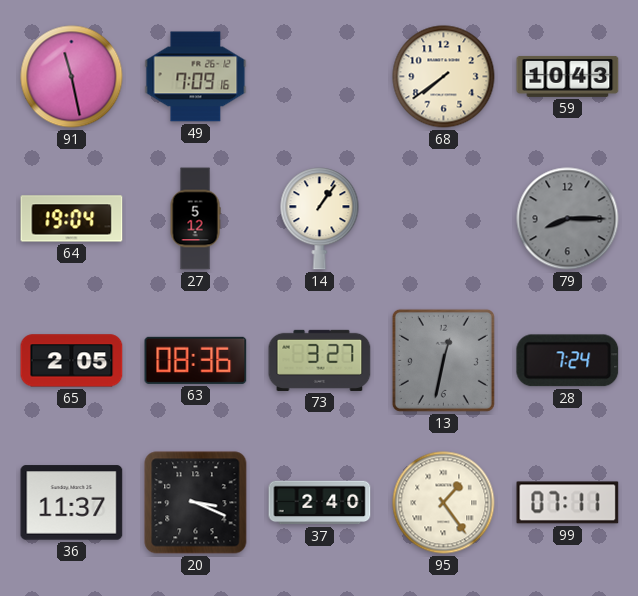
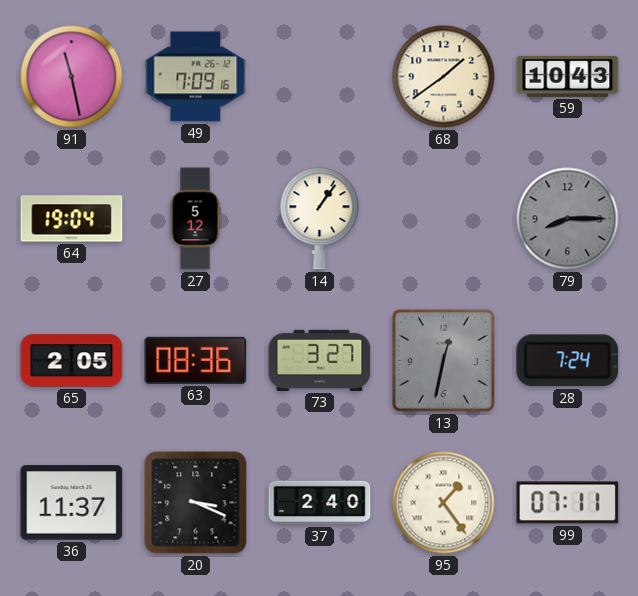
68: 7:39 -> 1:39 (444, 77)
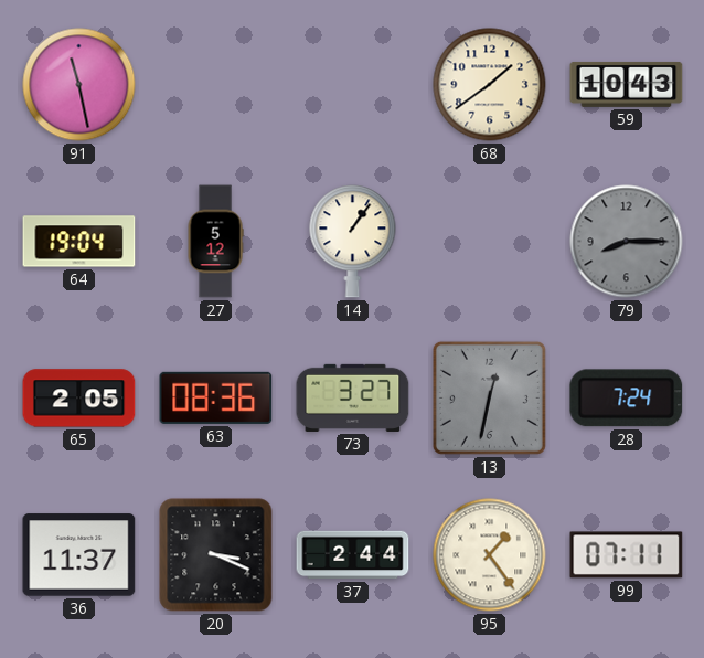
49: 7:09 -> none (196, 77)
37: 2:40 -> 2:44 (353, 555)
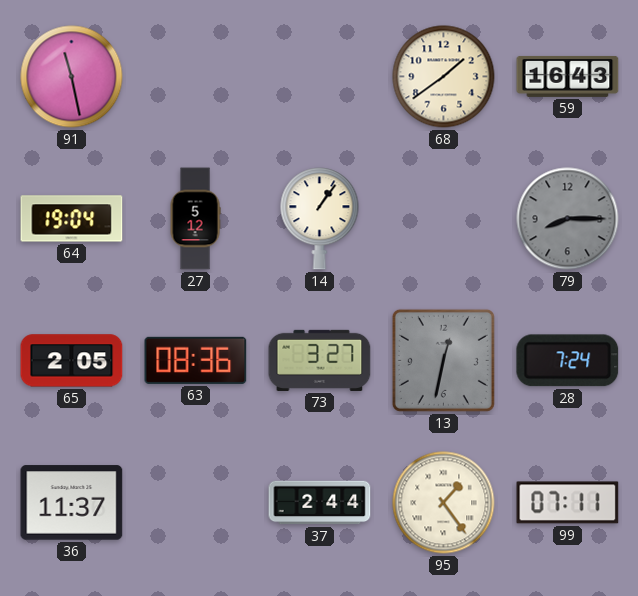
59: 10:43 -> 16:43 (568, 76)
20: 3:19 -> none (216, 555)
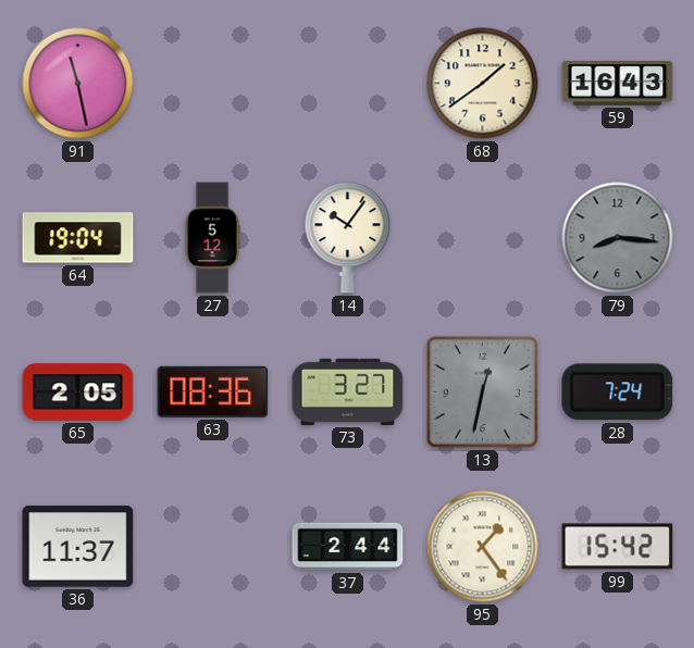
14: 1:06 -> 10:06 (348, 238)
79: 8:15 -> 8:16 (618, 238)
99: 07:11 -> 15:42 (618, 547)
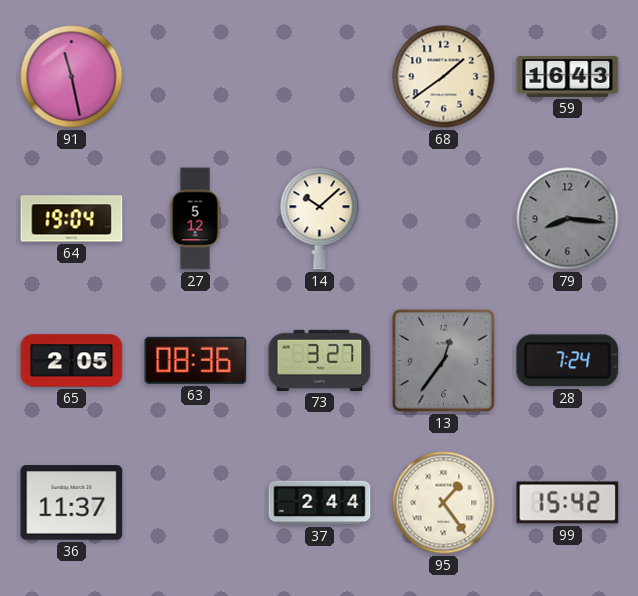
14: 10:06 -> 10:08 (320, 219)
13: 12:32 -> 12:36 (443, 360)
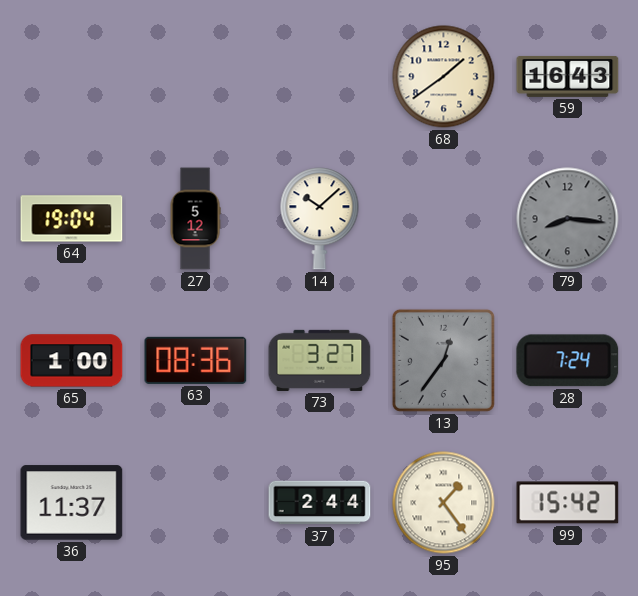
91: 11:28 -> none (72, 77)
65: 2:05 -> 1:00 (72, 361)
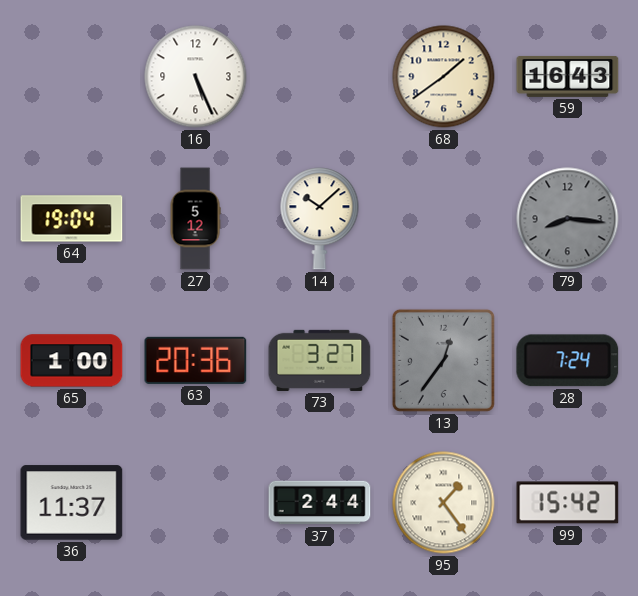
16: none -> 5:26 (196, 77)
63: 08:36 -> 20:36 (196, 360)
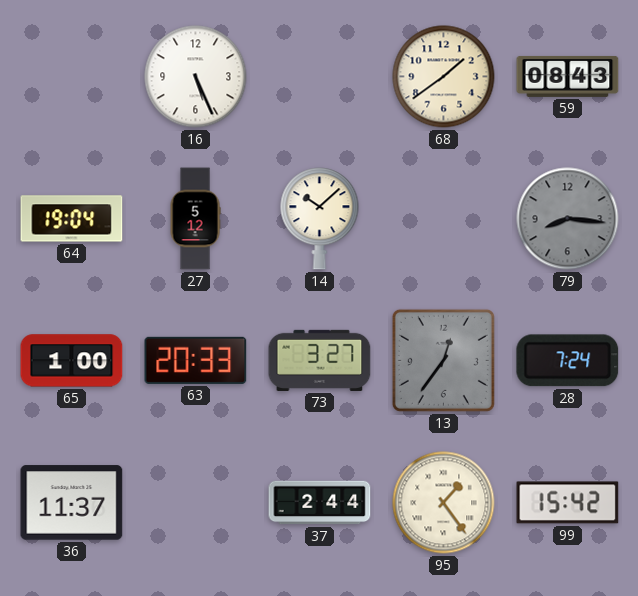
59: 16:43 -> 08:43 (568, 76)
63: 20:36 -> 20:33 (196, 360)
